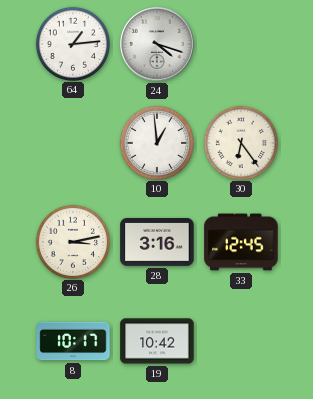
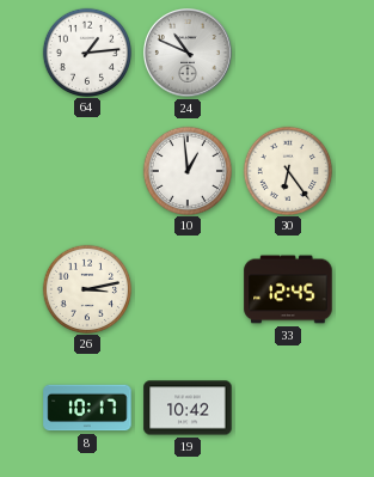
24: 4:18 -> 10:49 (189, 54)
28: 3:16 -> none (157, 242)
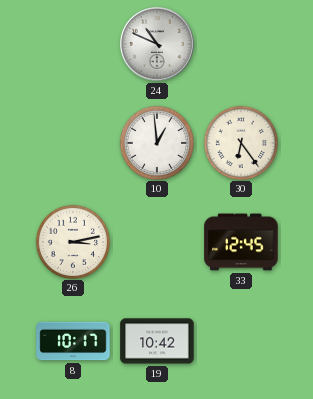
64: 1:14 -> none (86, 51)
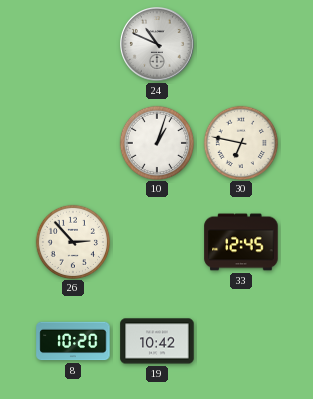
10: 12:59 -> 1:03 (156, 142)
30: 6:24 -> 6:47 (240, 142)
26: 3:13 -> 2:53 (72, 241)
8: 10:17 -> 10:20 (73, 341)
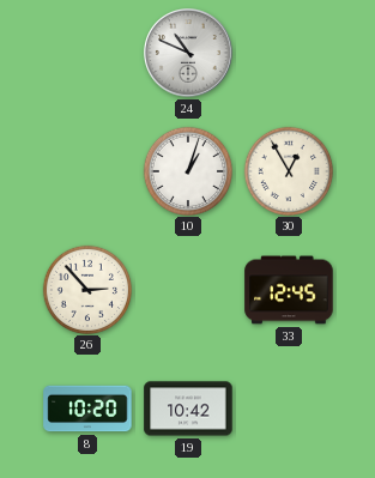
30: 6:47 -> 12:55 (288, 170)
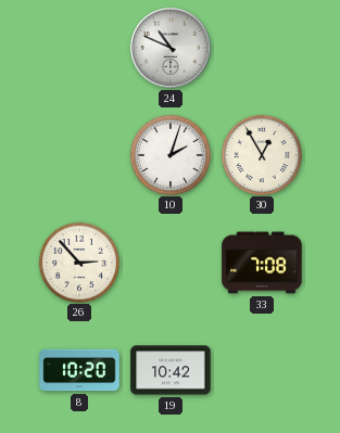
10: 1:03 -> 2:03 (169, 154)
33: 12:45 -> 7:08 (262, 263)
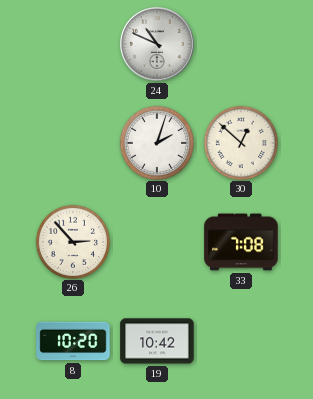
30: 12:55 -> 12:52 (240, 142)
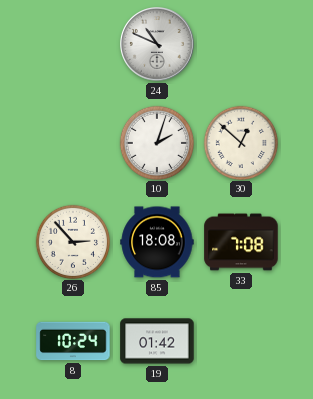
85: none -> 18:08 (157, 242)
8: 10:20 -> 10:24 (73, 341)
19: 10:42 -> 01:42 (157, 341)
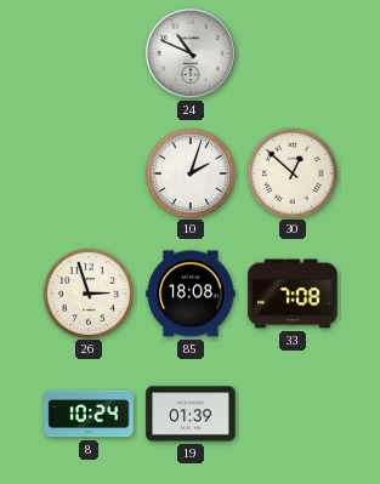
26: 2:53 -> 2:57 (87, 292)
19: 01:42 -> 01:39 (191, 414)
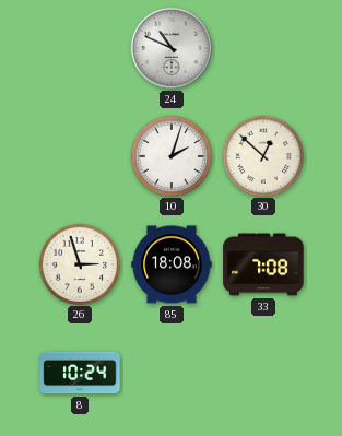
19: 01:39 -> none (191, 414)
